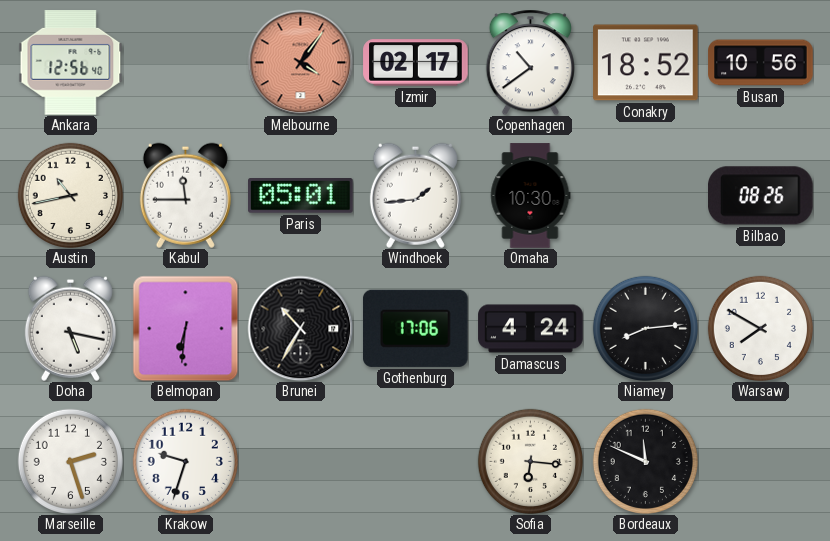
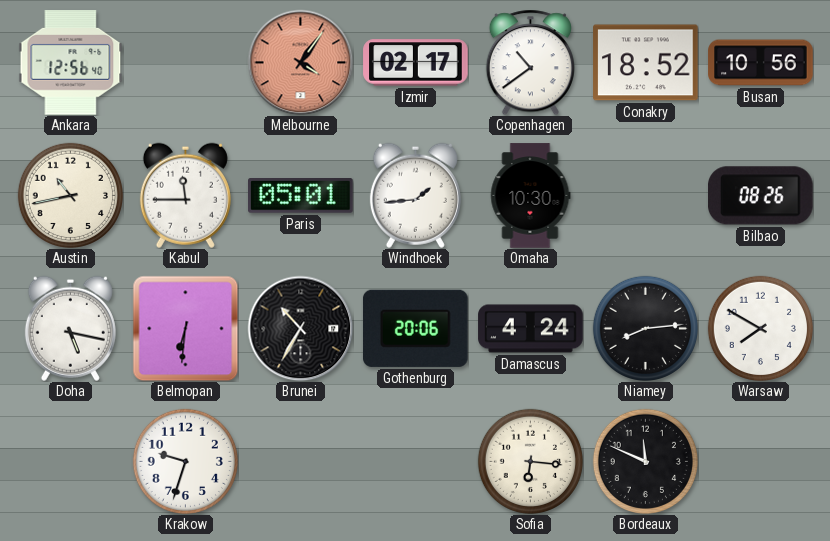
Gothenburg: 17:06 -> 20:06 (415, 328)
Marseille: 2:27 -> none (70, 461)
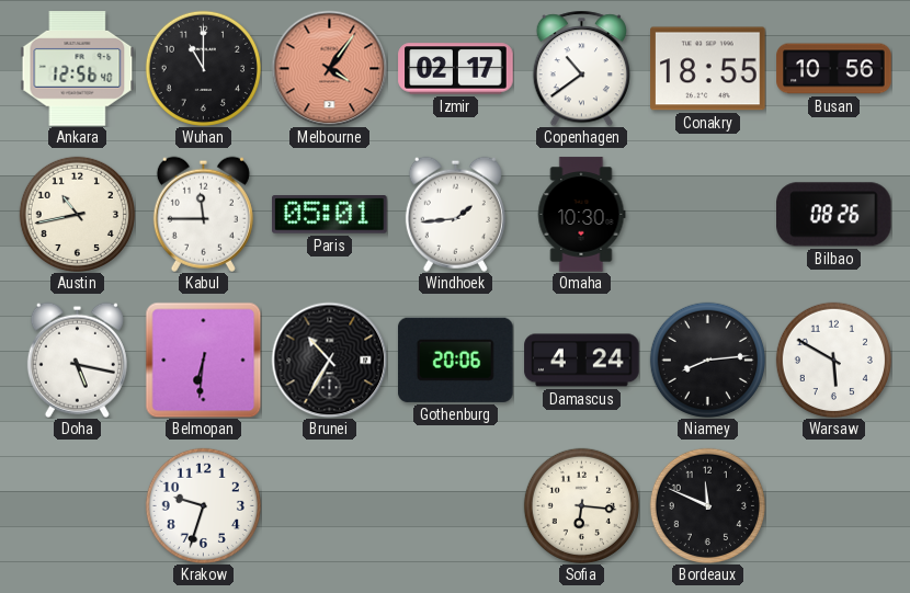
Wuhan: none -> 11:00 (203, 68)
Conakry: 18:52 -> 18:55 (708, 69)
Warsaw: 7:50 -> 5:50 (833, 360)
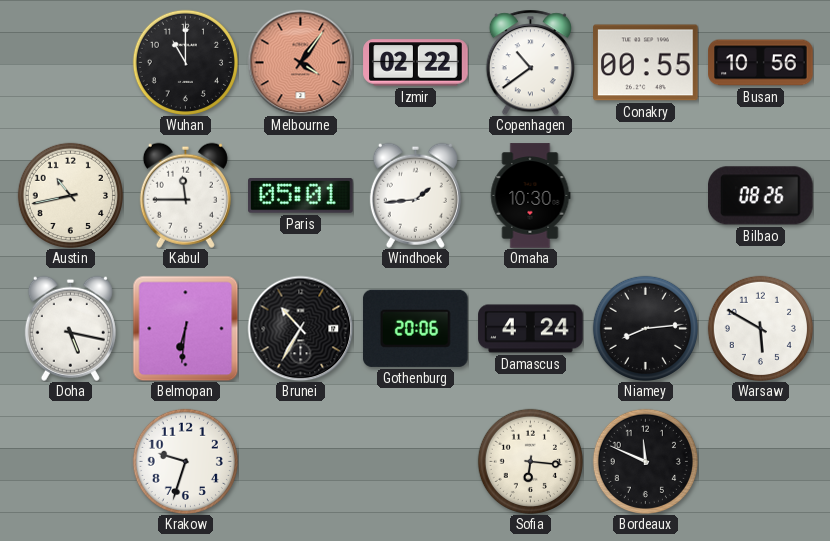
Ankara: 12:56 -> none (78, 69)
Izmir: 02:17 -> 02:22 (416, 63)
Conakry: 18:55 -> 00:55 (646, 63)
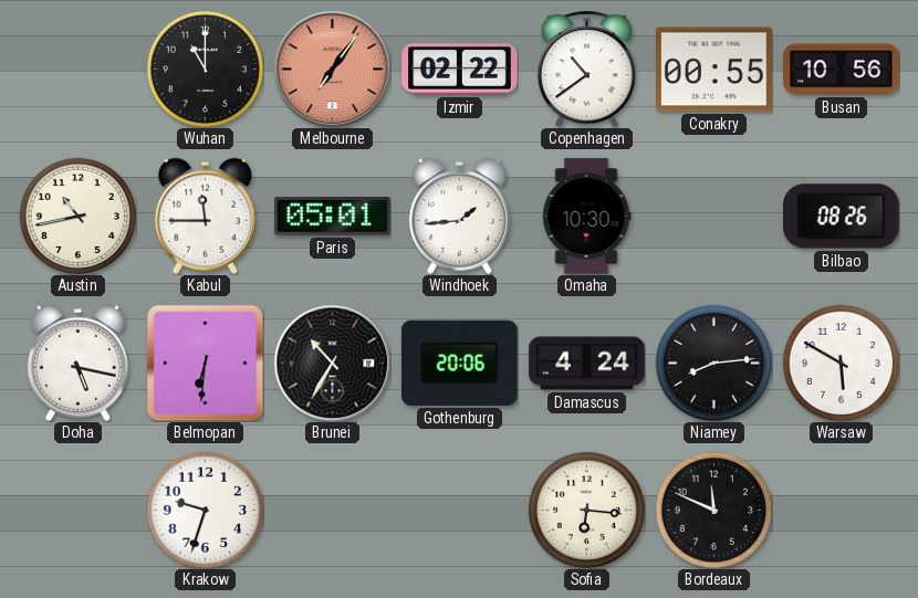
Melbourne: 4:06 -> 7:06 (332, 69)
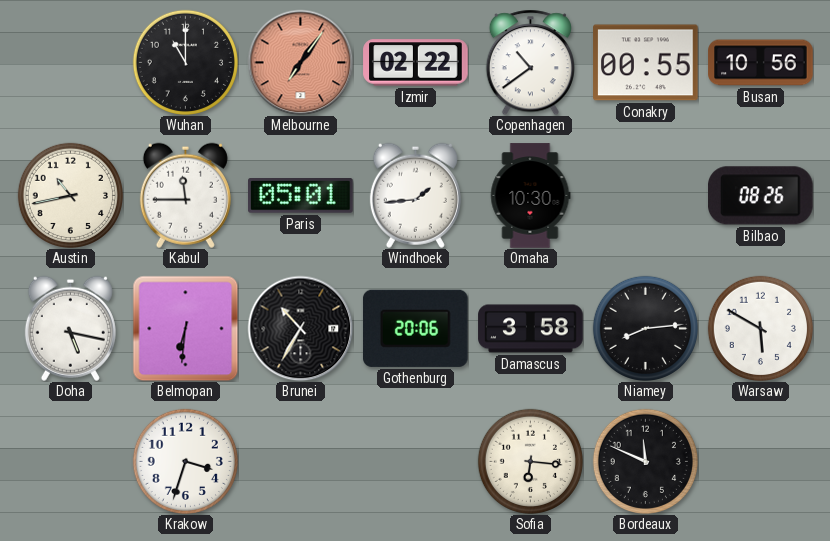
Damascus: 4:24 -> 3:58 (531, 329)
Krakow: 9:33 -> 3:33 (185, 461)
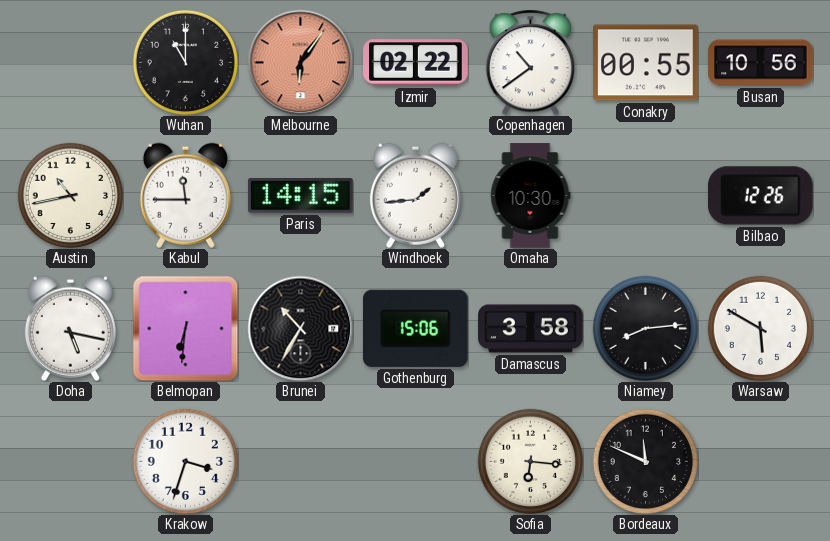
Melbourne: 7:06 -> 6:06 (300, 62)
Paris: 05:01 -> 14:15 (301, 196)
Bilbao: 08:26 -> 12:26 (761, 196)
Gothenburg: 20:06 -> 15:06 (415, 328)
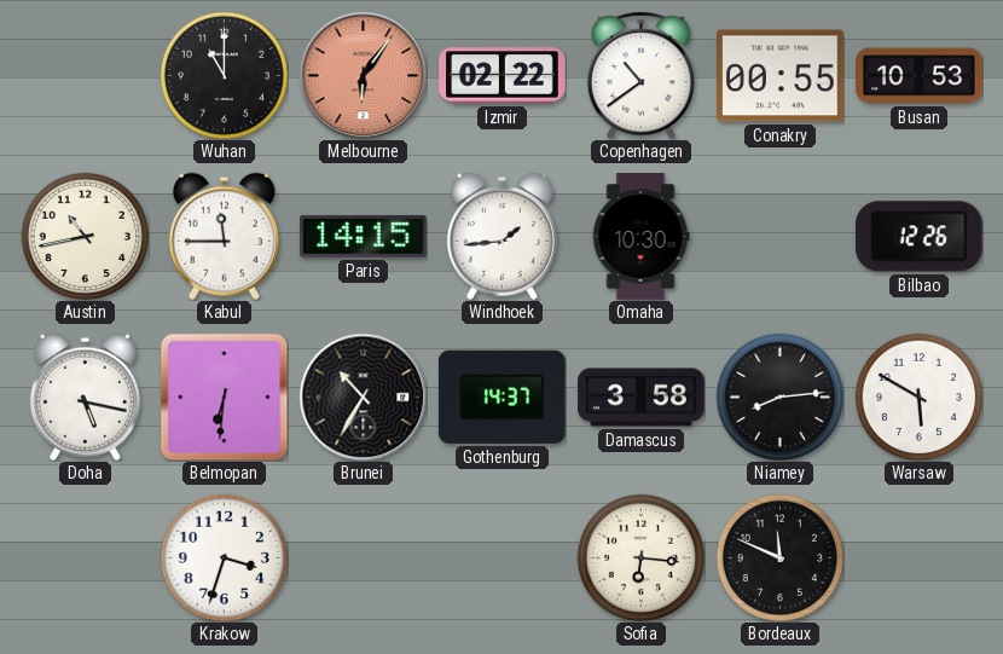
Busan: 10:56 -> 10:53 (920, 76)
Gothenburg: 15:06 -> 14:37 (502, 397)
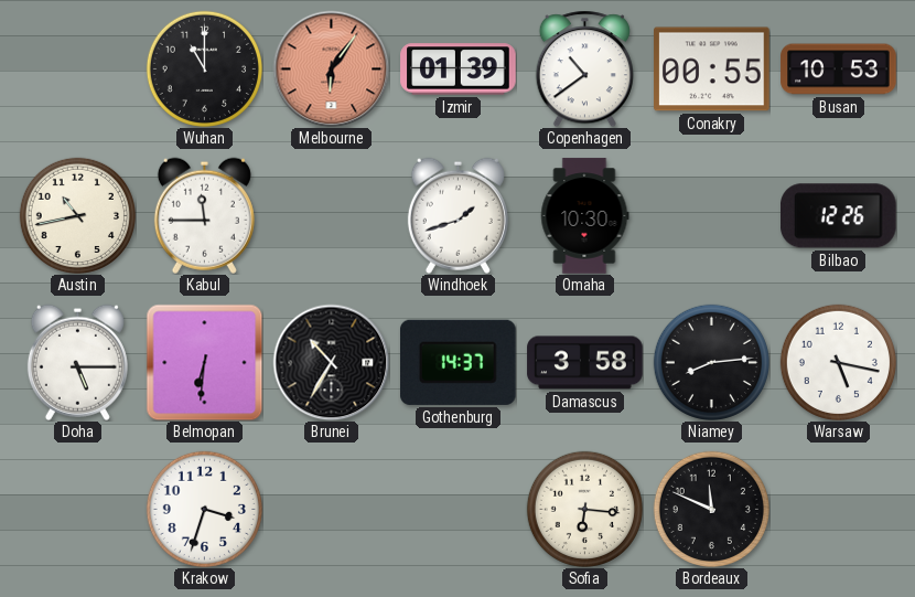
Izmir: 02:22 -> 01:39 (459, 70)
Paris: 14:15 -> none (364, 237)
Windhoek: 1:44 -> 1:42 (457, 215)
Doha: 5:17 -> 5:15 (77, 362)
Warsaw: 5:50 -> 5:17 (838, 362)
